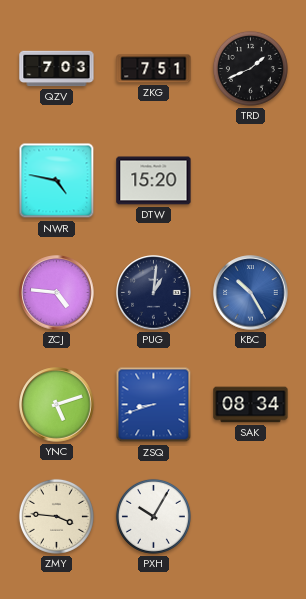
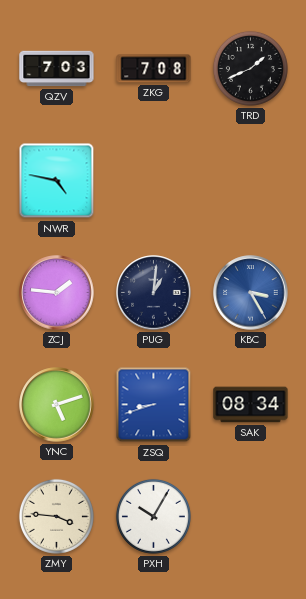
ZKG: 7:51 -> 7:08 (154, 69)
DTW: 15:20 -> none (154, 181)
ZCJ: 4:46 -> 1:46 (57, 293)
KBC: 10:25 -> 3:25 (251, 293)
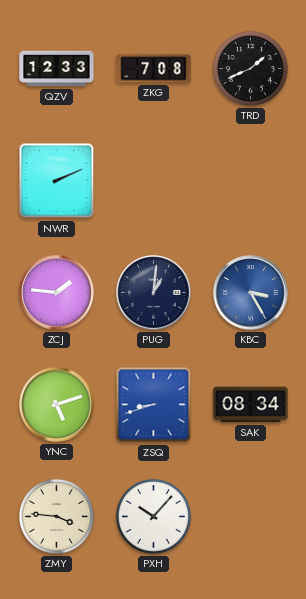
QZV: 7:03 -> 12:33 (57, 69)
NWR: 4:47 -> 2:11 (57, 181)
PXH: 10:05 -> 10:07 (153, 516)
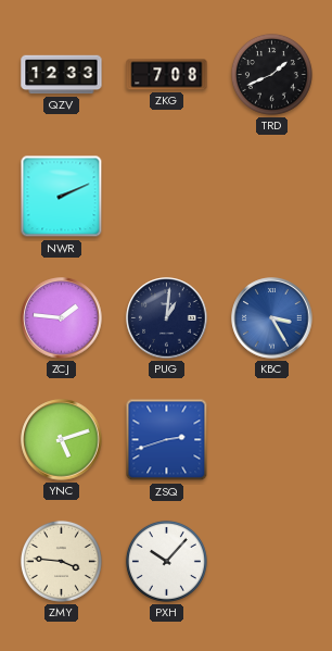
ZSQ: 8:42 -> 2:42 (167, 440)
SAK: 08:34 -> none (251, 405)
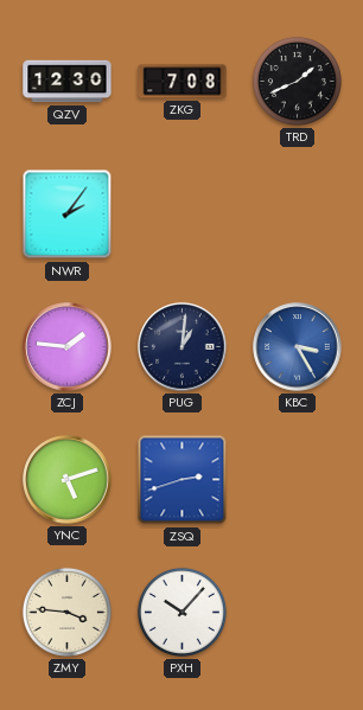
QZV: 12:33 -> 12:30 (68, 82)
NWR: 2:11 -> 2:06 (68, 215)
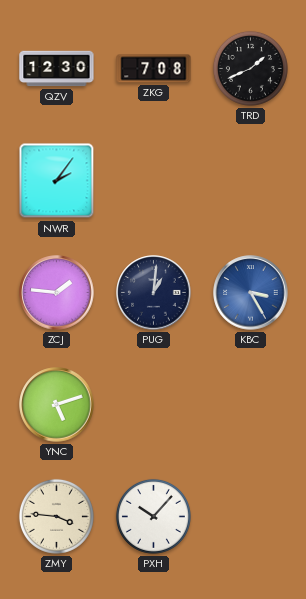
ZSQ: 2:42 -> none (183, 480)
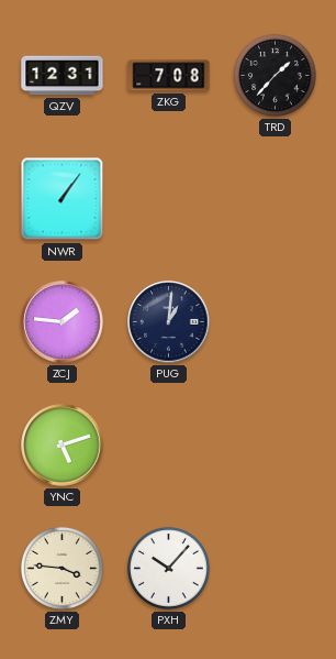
QZV: 12:30 -> 12:31 (63, 76)
TRD: 1:41 -> 1:37 (275, 75)
NWR: 2:06 -> 1:06 (63, 199)
KBC: 3:25 -> none (251, 293)
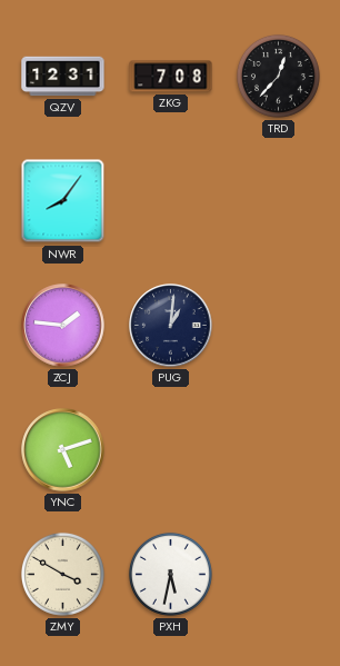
TRD: 1:37 -> 12:37 (278, 76)
NWR: 1:06 -> 8:06 (63, 201)
ZMY: 3:46 -> 3:50 (62, 574)
PXH: 10:07 -> 5:32 (170, 574)
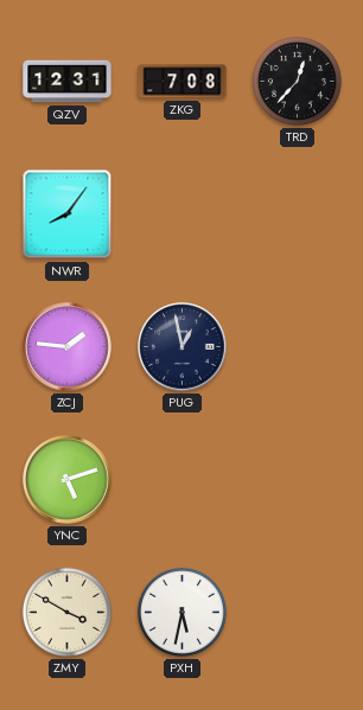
PUG: 1:01 -> 12:58 (183, 347)
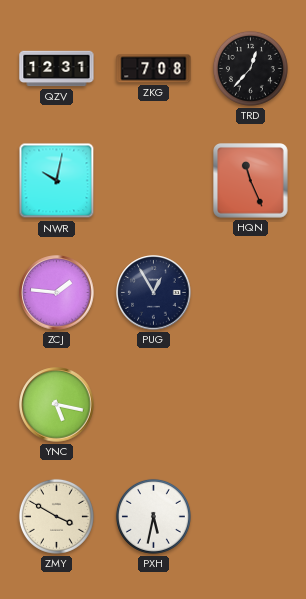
NWR: 8:06 -> 10:02 (57, 181)
HQN: none -> 11:26 (251, 181)
PUG: 12:58 -> 12:55 (154, 293)
YNC: 5:12 -> 5:17 (57, 405)
